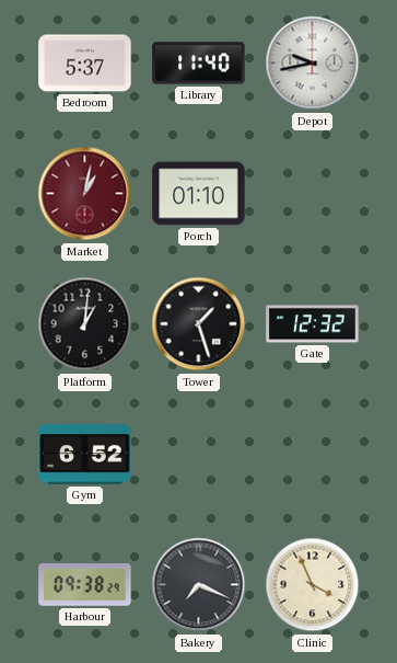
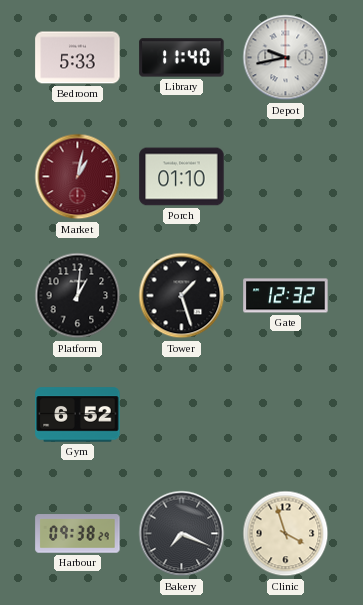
Bedroom: 5:37 -> 5:33 (78, 58)
Clinic: 3:56 -> 3:57 (286, 534)
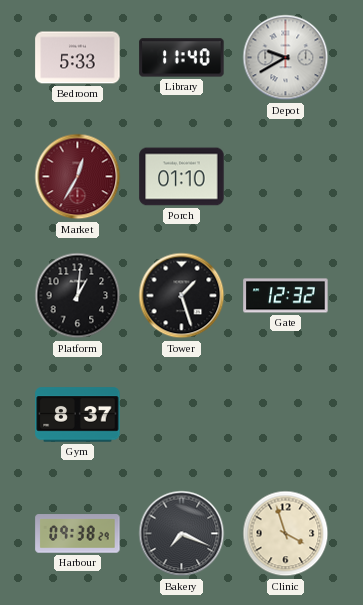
Depot: 9:43 -> 9:40 (286, 58)
Market: 1:02 -> 12:35 (78, 177)
Gym: 6:52 -> 8:37 (78, 415)
